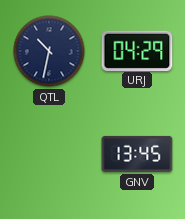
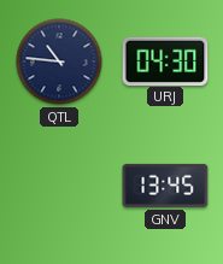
QTL: 10:32 -> 10:46 (59, 61)
URJ: 04:29 -> 04:30 (165, 60)
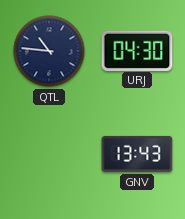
GNV: 13:45 -> 13:43 (137, 154)
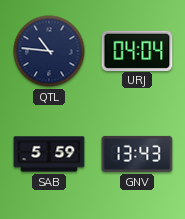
URJ: 04:30 -> 04:04 (137, 50)
SAB: none -> 5:59 (49, 154)
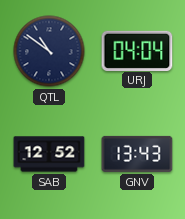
QTL: 10:46 -> 10:51 (49, 51)
SAB: 5:59 -> 12:52 (49, 154)
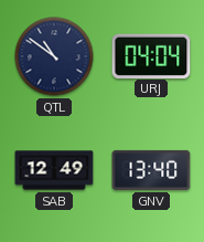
SAB: 12:52 -> 12:49 (54, 170)
GNV: 13:43 -> 13:40 (151, 170)
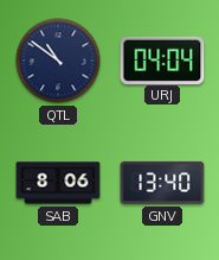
SAB: 12:49 -> 8:06 (58, 183)
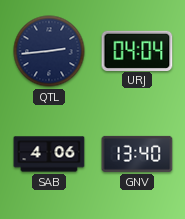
QTL: 10:51 -> 2:44 (49, 51)
SAB: 8:06 -> 4:06 (49, 154)
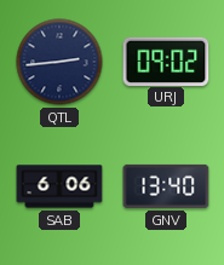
URJ: 04:04 -> 09:02 (166, 61)
SAB: 4:06 -> 6:06 (59, 186)
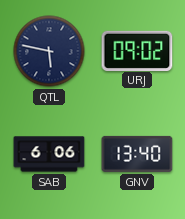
QTL: 2:44 -> 5:47 (49, 51)
